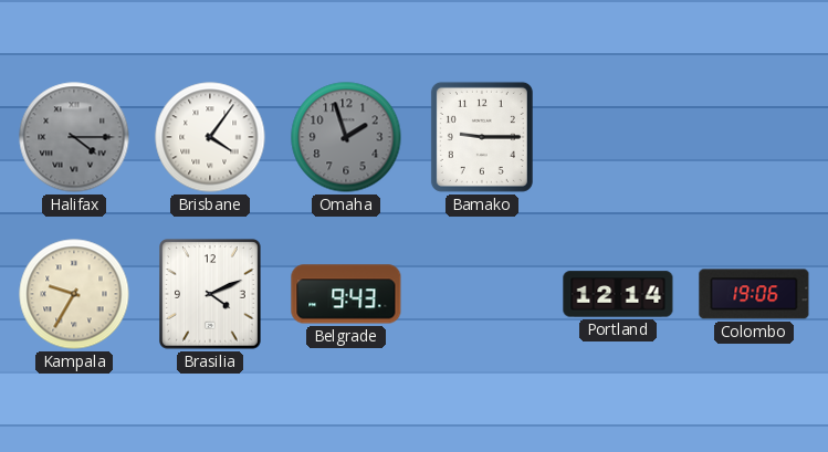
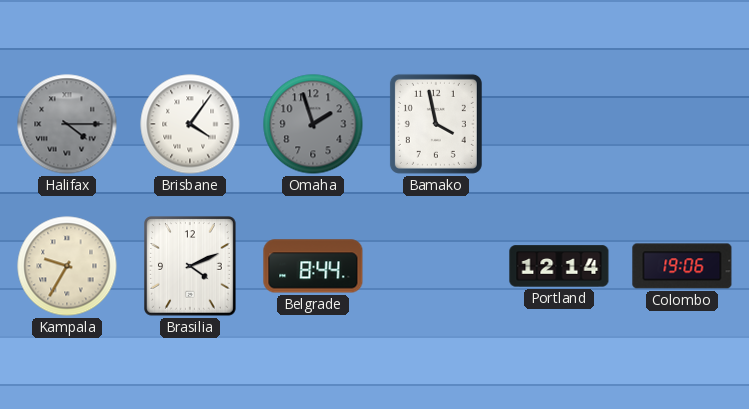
Bamako: 9:15 -> 3:58 (436, 124)
Belgrade: 9:43 -> 8:44 (313, 266)
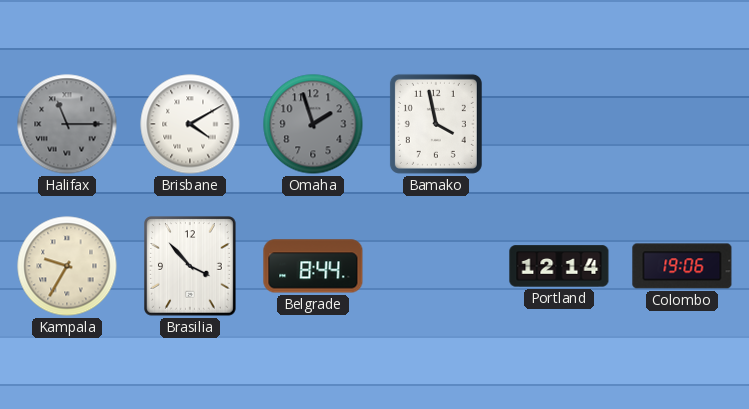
Halifax: 4:15 -> 11:15 (67, 124)
Brisbane: 4:06 -> 4:10 (190, 124)
Brasilia: 4:11 -> 3:53 (190, 266)
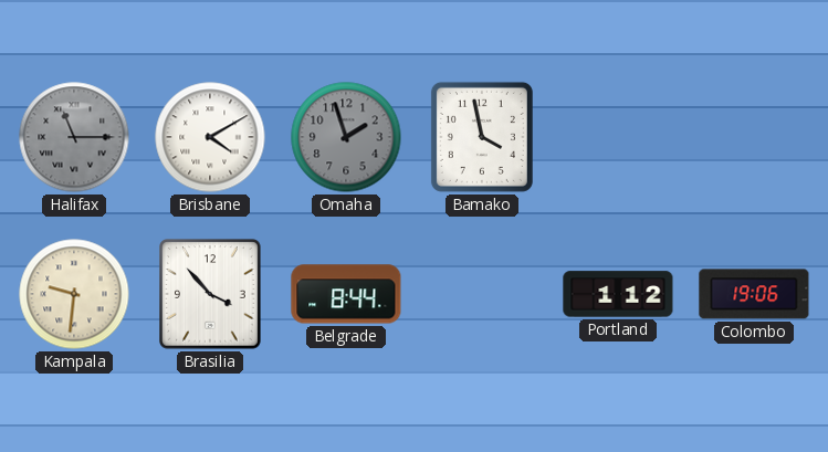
Kampala: 9:35 -> 9:31 (74, 294)
Portland: 12:14 -> 1:12 (618, 294)
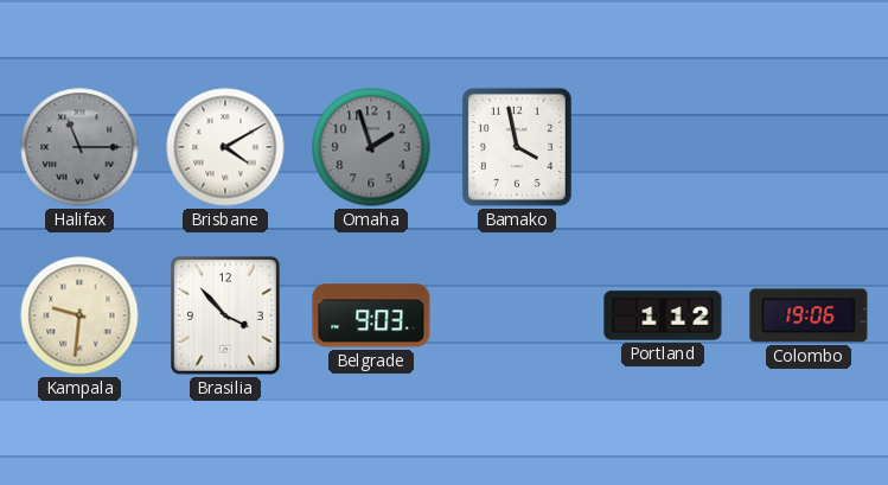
Belgrade: 8:44 -> 9:03 (371, 315)
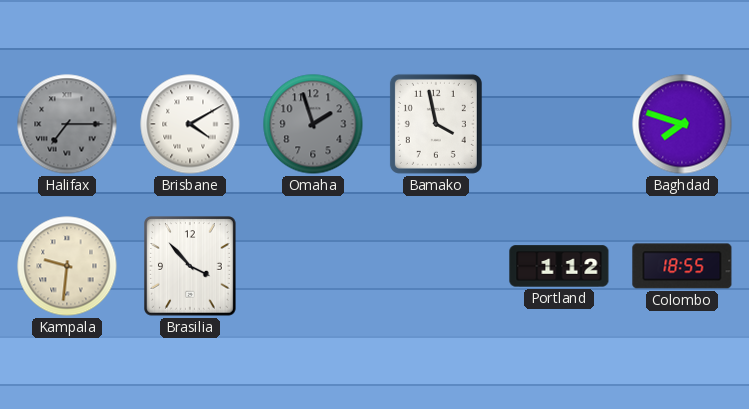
Halifax: 11:15 -> 7:15 (67, 124)
Baghdad: none -> 7:48 (682, 124)
Belgrade: 9:03 -> none (371, 315)
Colombo: 19:06 -> 18:55 (682, 266)
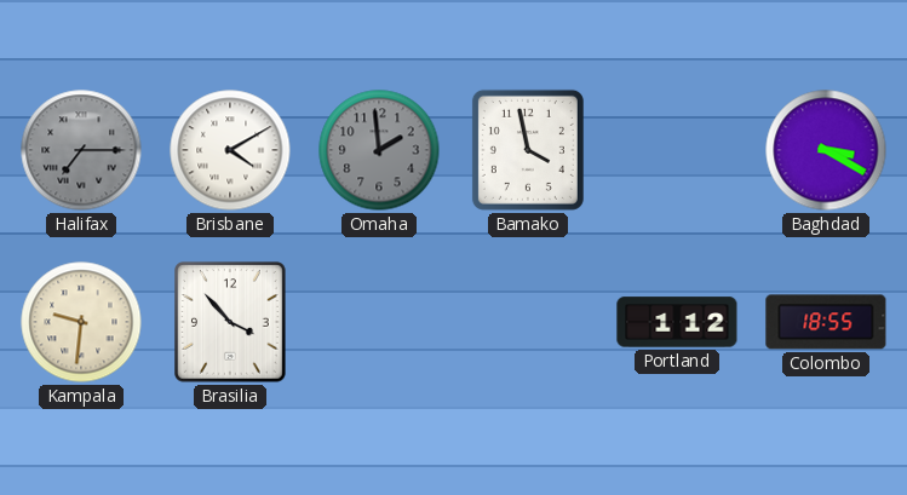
Omaha: 1:57 -> 1:59 (379, 150)
Baghdad: 7:48 -> 3:20 (826, 150)
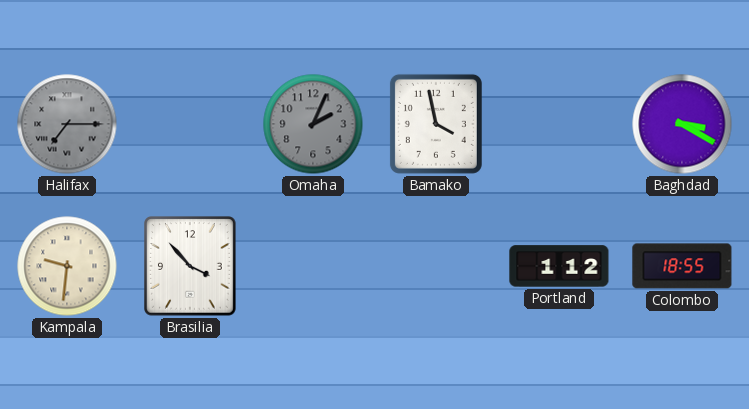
Brisbane: 4:10 -> none (230, 150)
Omaha: 1:59 -> 2:04 (313, 124)
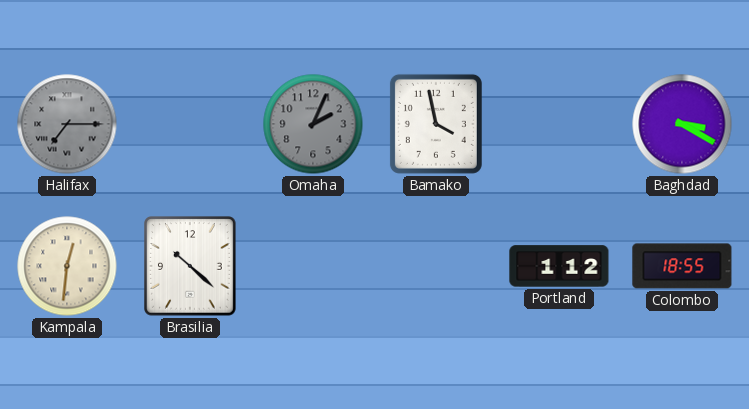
Kampala: 9:31 -> 12:31 (67, 266)
Brasilia: 3:53 -> 10:22 (190, 266)
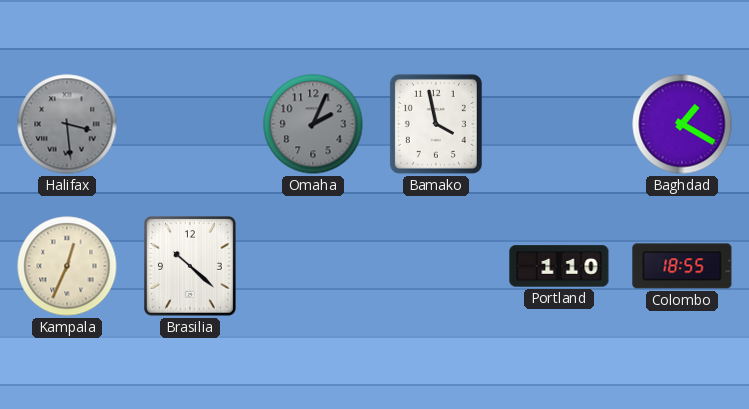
Halifax: 7:15 -> 3:29 (67, 124)
Baghdad: 3:20 -> 1:20 (682, 124)
Kampala: 12:31 -> 12:34 (67, 266)
Portland: 1:12 -> 1:10 (559, 266)
